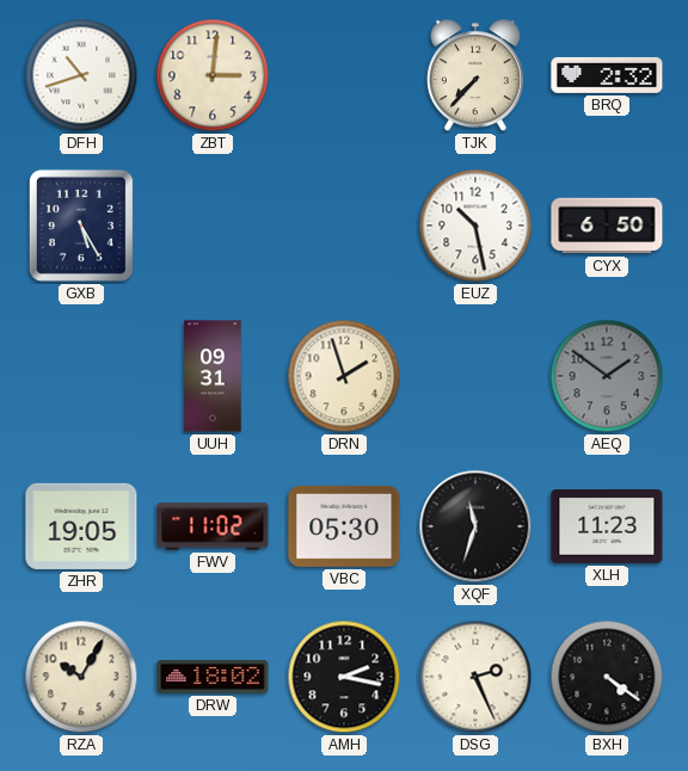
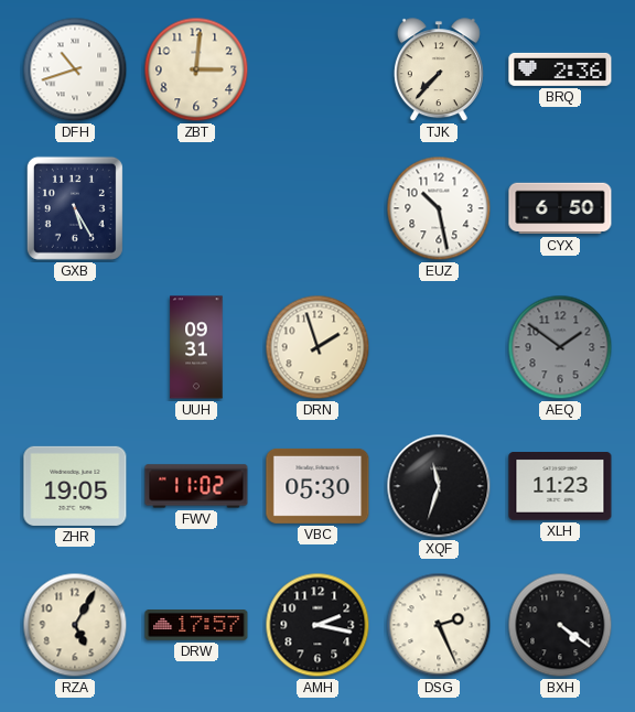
BRQ: 2:32 -> 2:36 (560, 69)
RZA: 10:05 -> 5:05 (75, 625)
DRW: 18:02 -> 17:57 (196, 625)
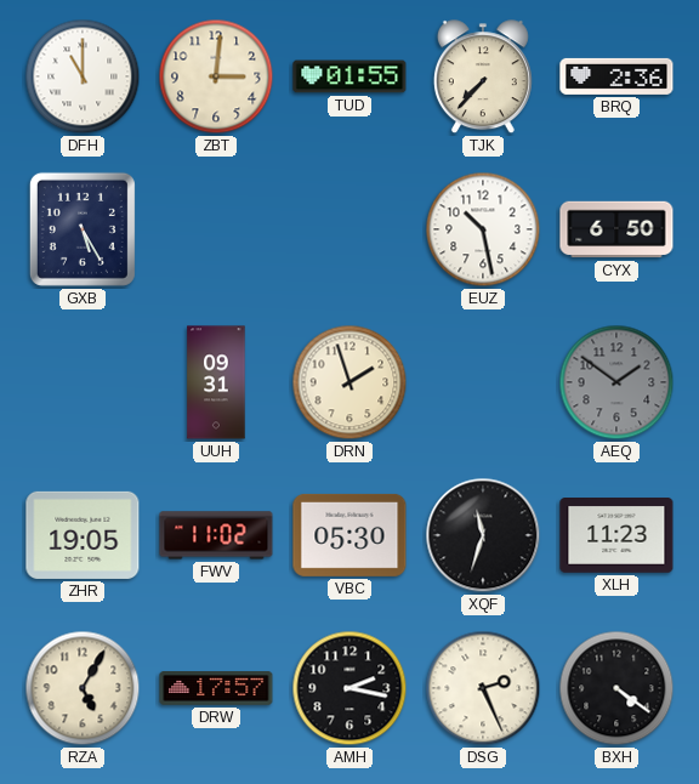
DFH: 10:42 -> 11:00 (83, 76)
TUD: none -> 01:55 (349, 76)
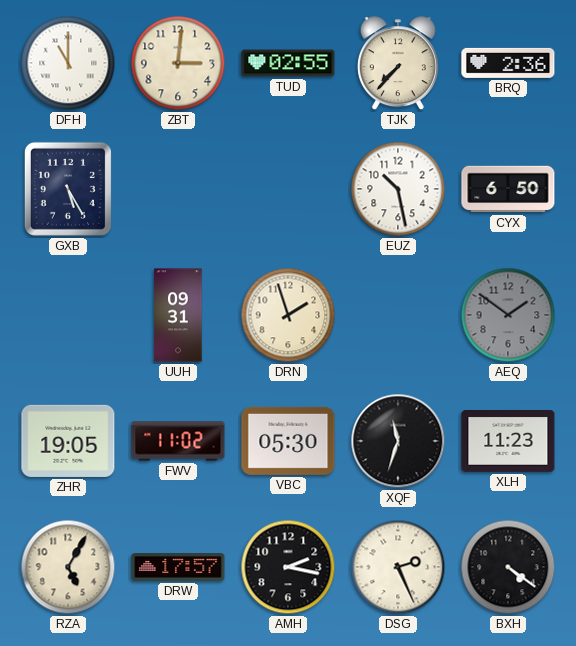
TUD: 01:55 -> 02:55 (288, 63)
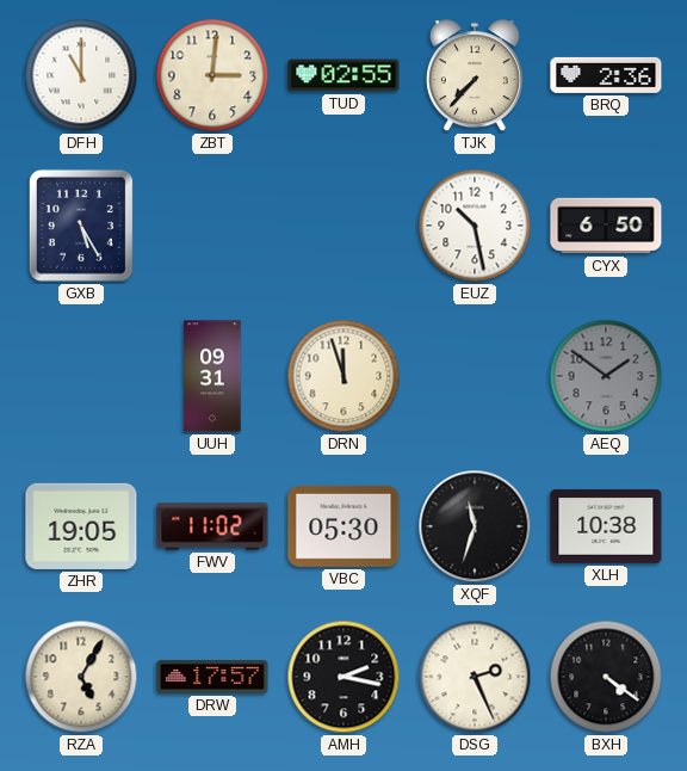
DRN: 1:57 -> 11:57 (343, 376)
XLH: 11:23 -> 10:38 (606, 528)
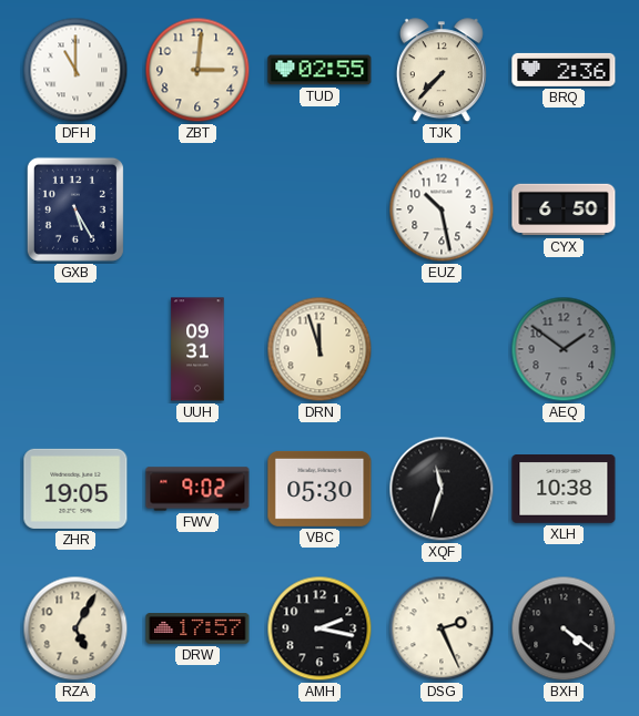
FWV: 11:02 -> 9:02 (197, 489)
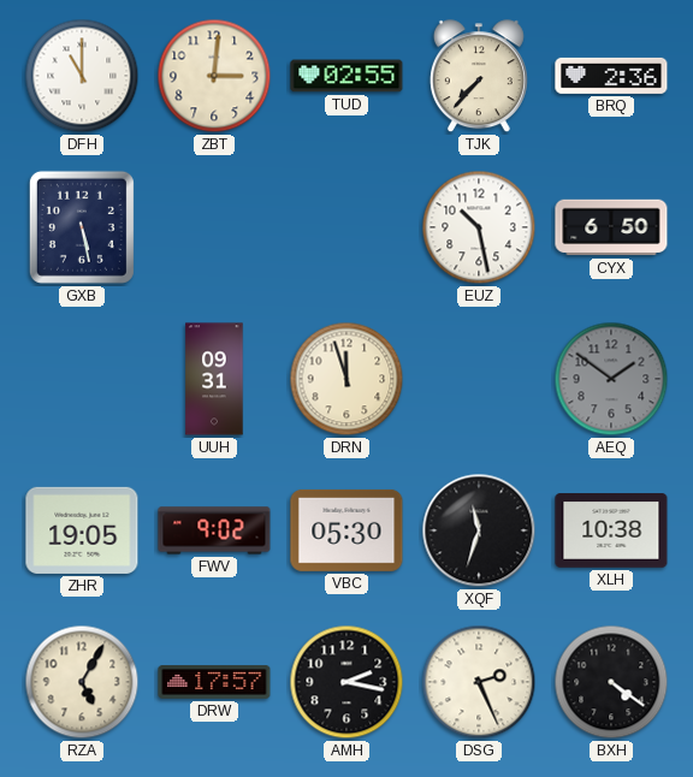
GXB: 5:25 -> 5:28 (82, 227)
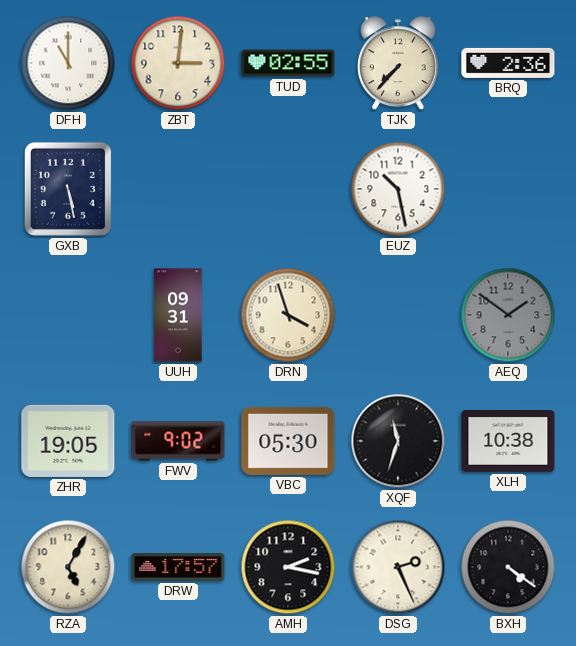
CYX: 6:50 -> none (611, 227)
DRN: 11:57 -> 3:57 (288, 315)
